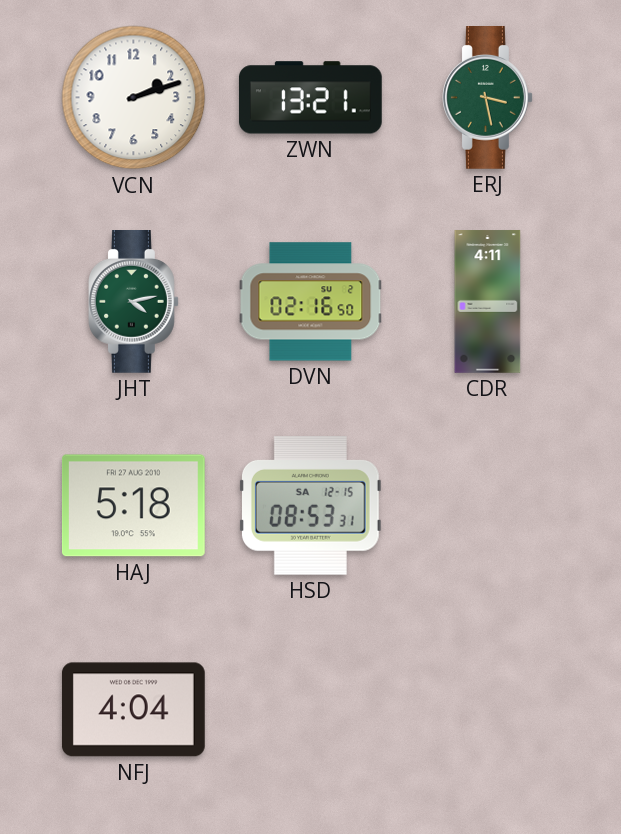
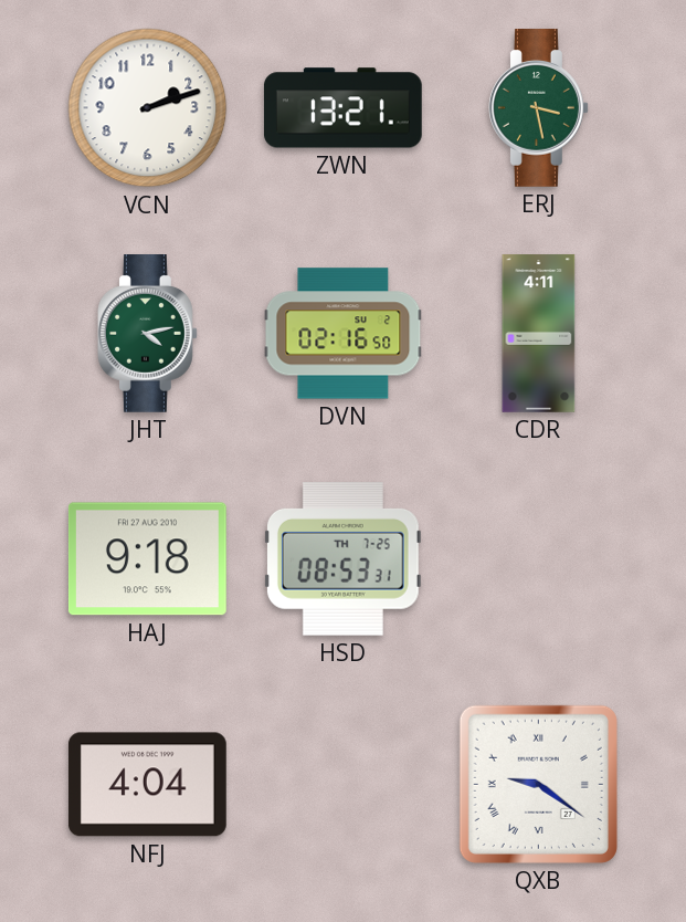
HAJ: 5:18 -> 9:18 (147, 559)
HSD date: SA 12-15 -> TH 7-25 (342, 559)
QXB: none -> 9:21 (538, 784)
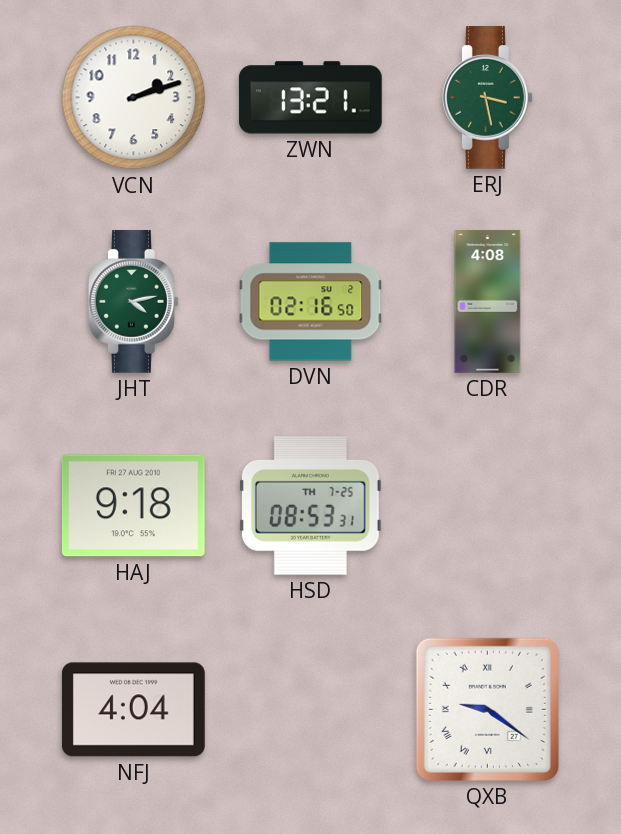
CDR: 4:11 -> 4:08 (488, 302)
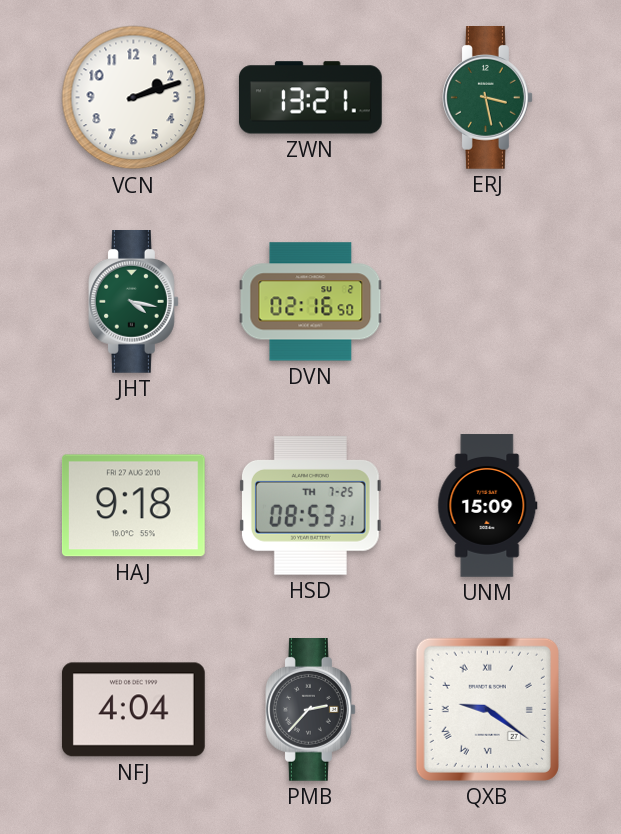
JHT: 4:13 -> 4:17 (134, 302)
CDR: 4:08 -> none (488, 302)
UNM: none -> 15:09 (488, 506)
PMB: none -> 2:37 (311, 710)
